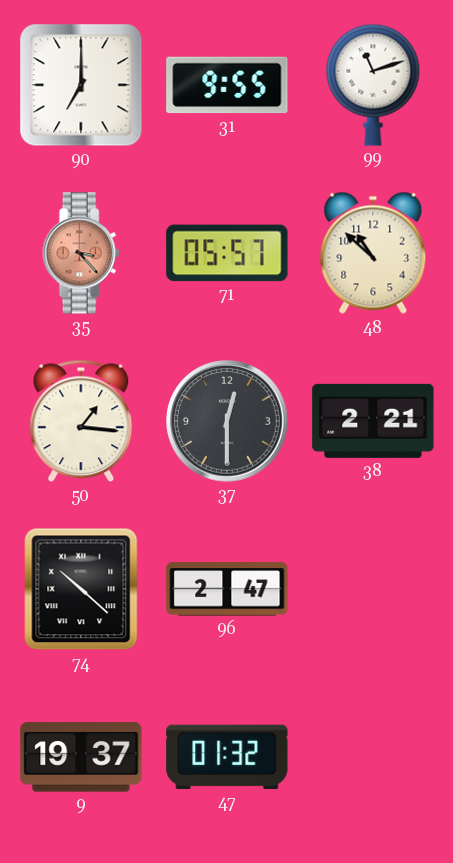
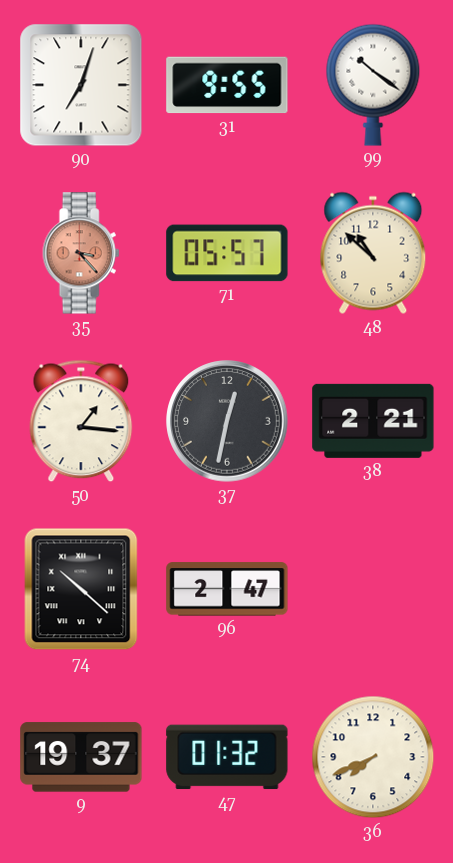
90: 7:00 -> 7:03 (81, 85)
99: 11:12 -> 10:21 (373, 85)
37: 12:30 -> 12:32 (227, 421)
36: none -> 7:41 (373, 757)
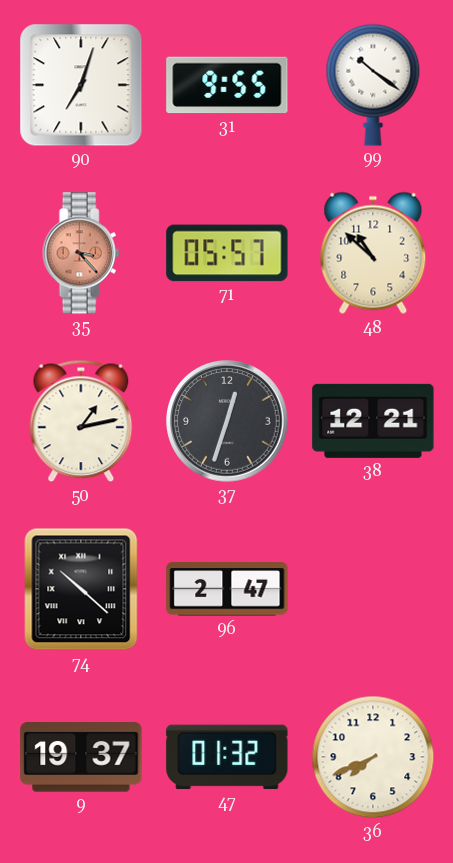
50: 1:16 -> 1:13 (81, 421)
37: 12:32 -> 12:33 (227, 421)
38: 2:21 -> 12:21 (373, 421)
